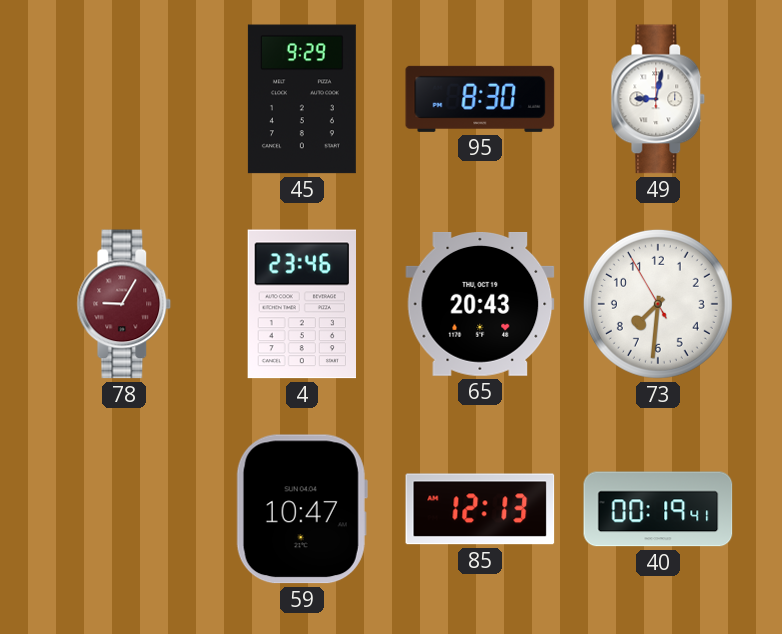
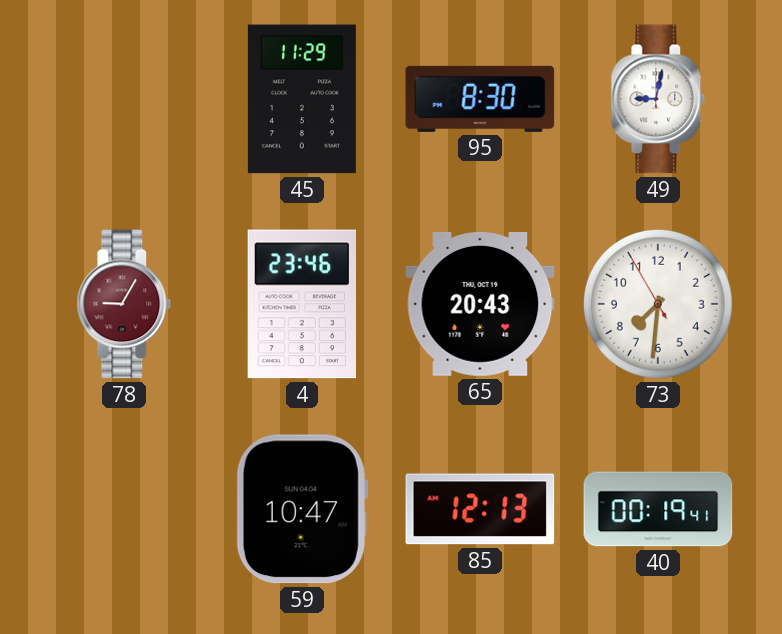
45: 9:29 -> 11:29 (302, 99)
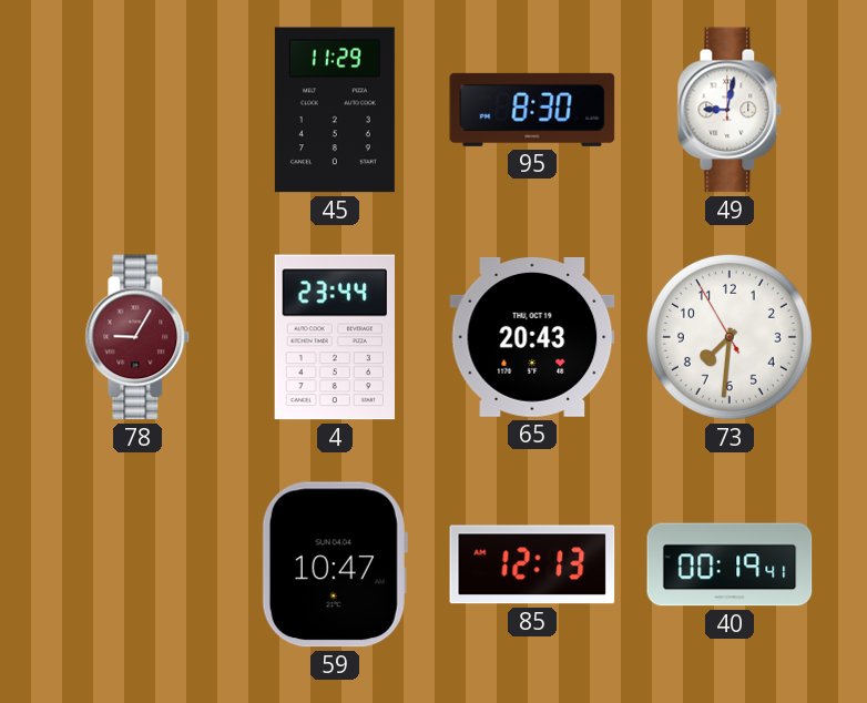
4: 23:46 -> 23:44 (334, 337)
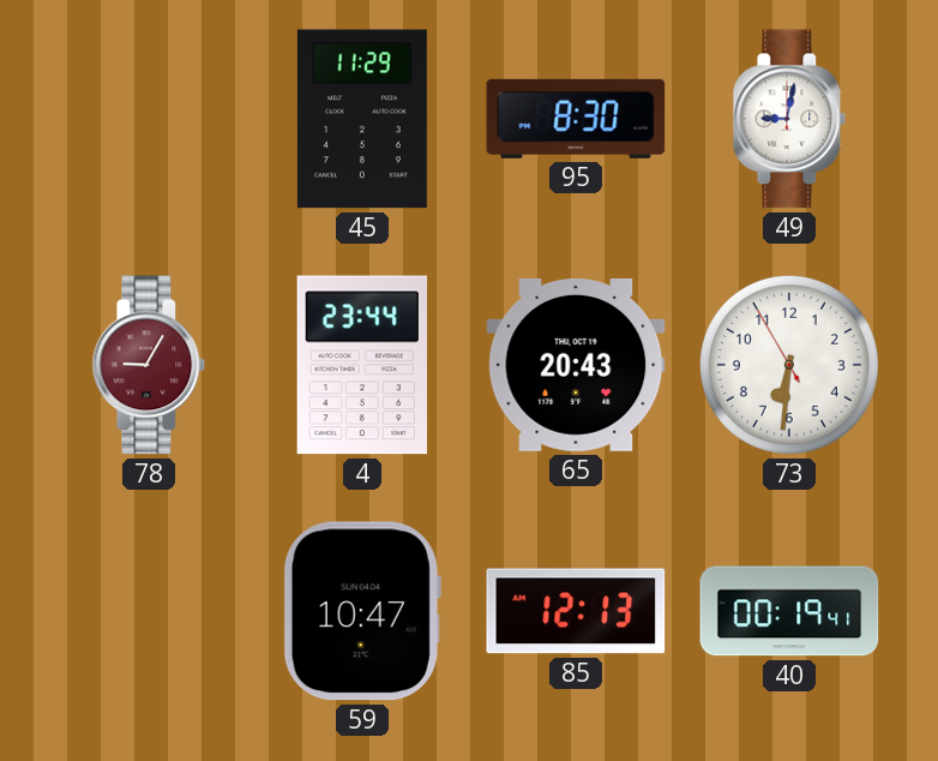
73: 7:30 -> 6:30 (789, 365)
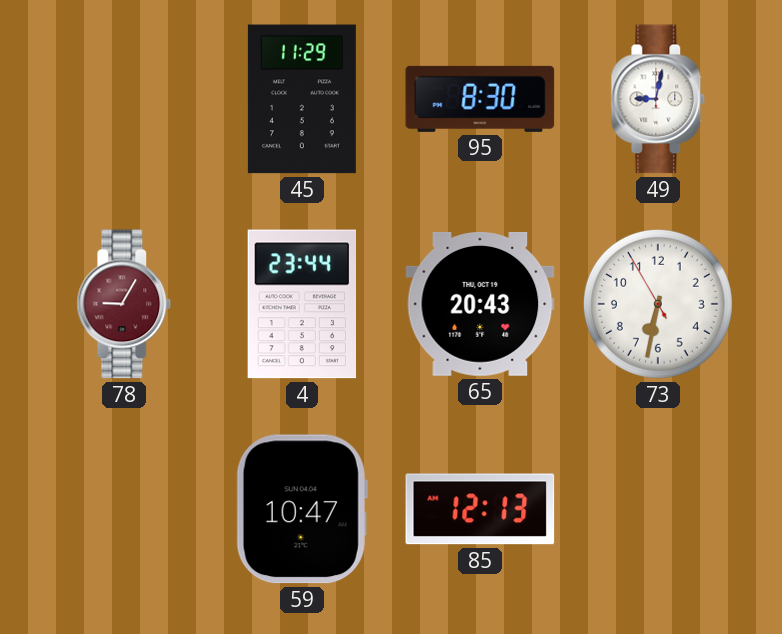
73: 6:30 -> 6:31 (658, 304)
40: 00:19 -> none (789, 611)
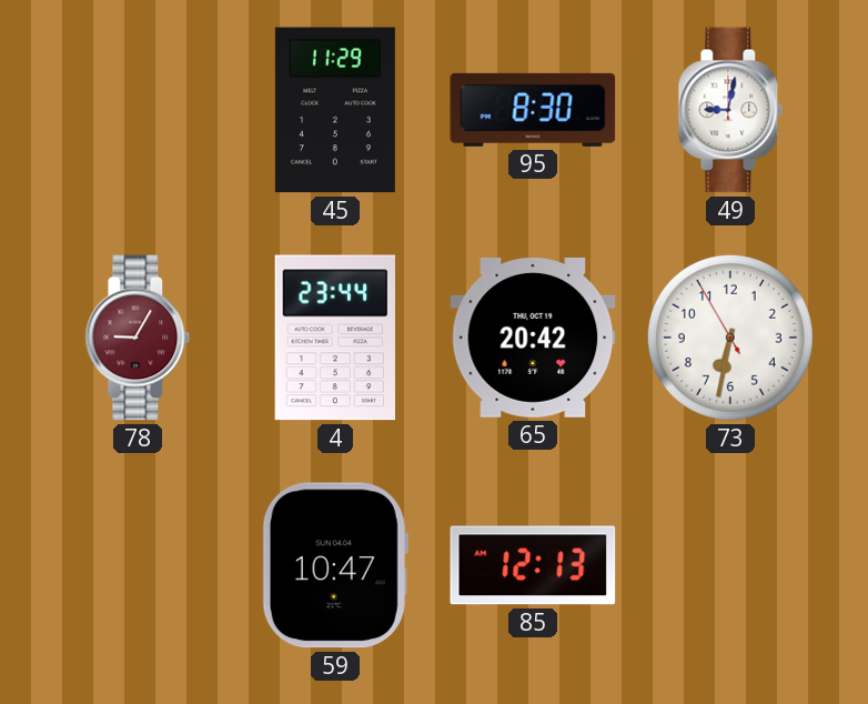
65: 20:43 -> 20:42 (533, 339)
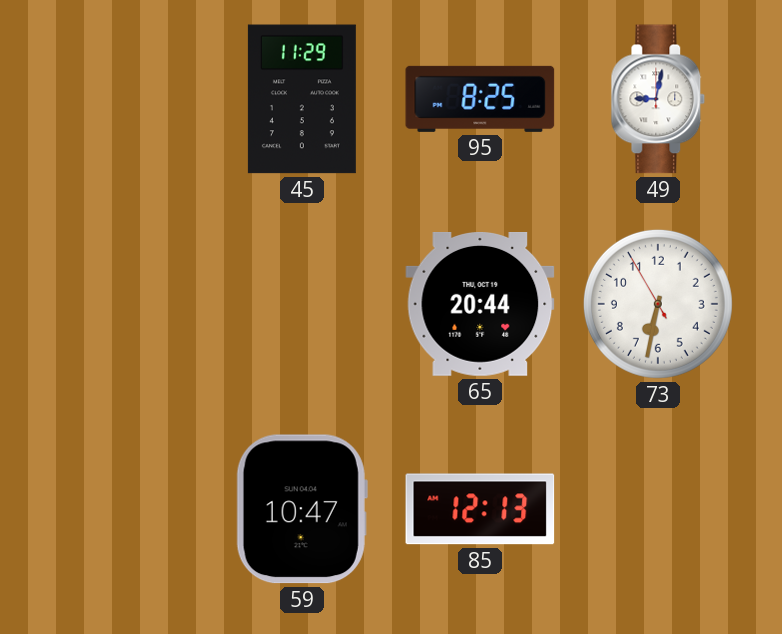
95: 8:30 -> 8:25 (480, 99)
78: 9:05 -> none (138, 338)
4: 23:44 -> none (334, 338)
65: 20:42 -> 20:44 (480, 305)
